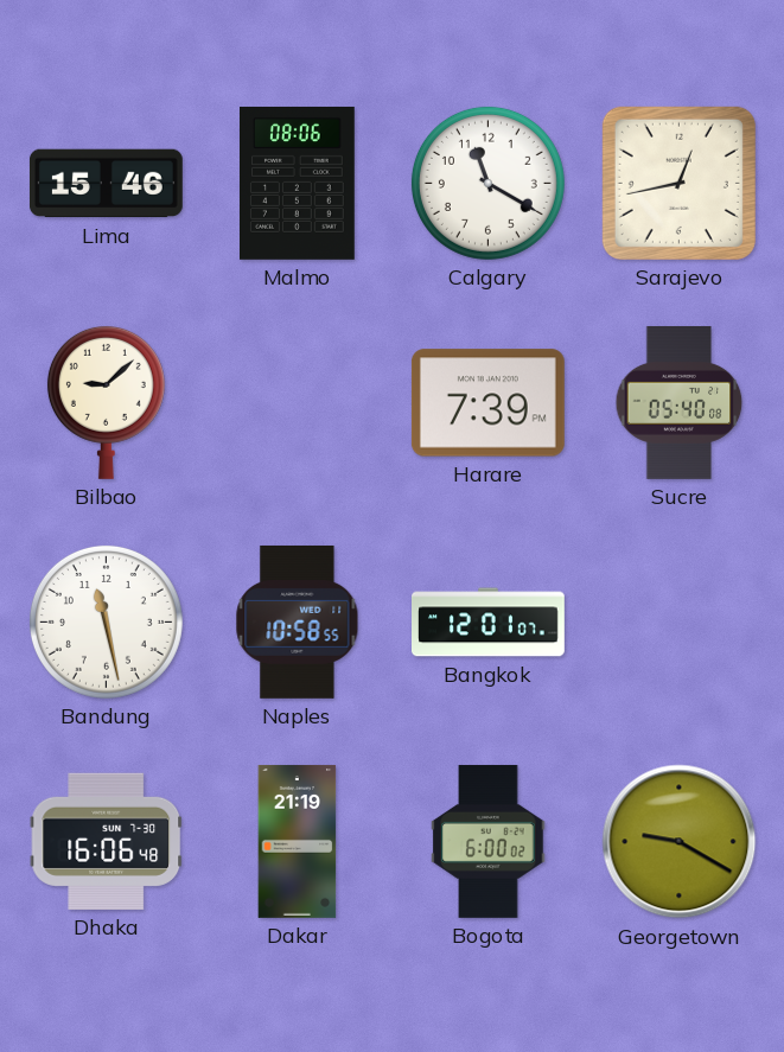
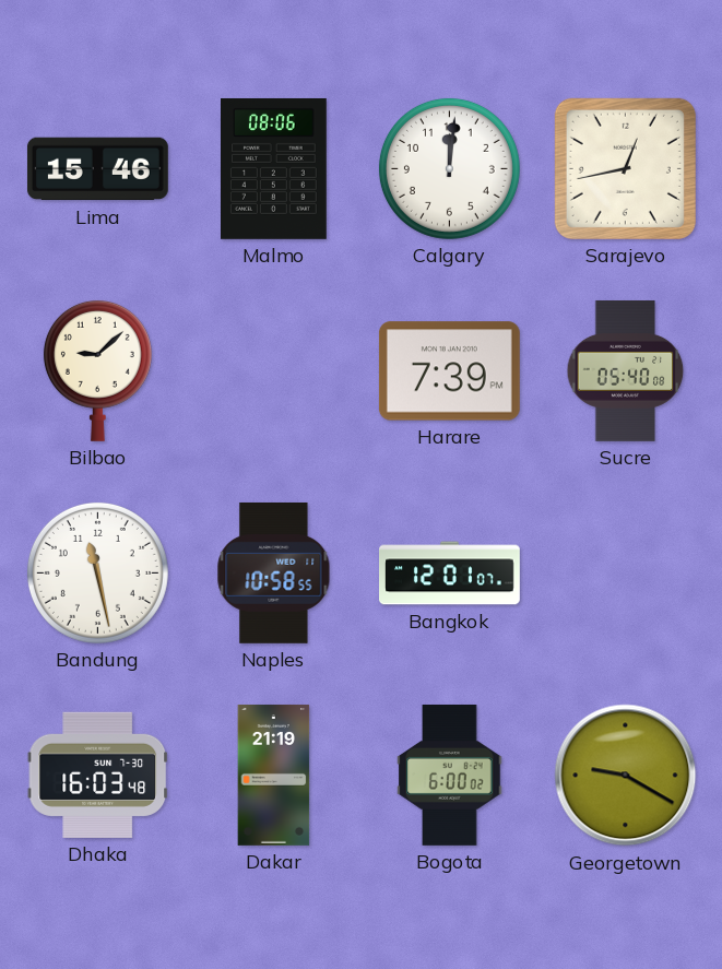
Calgary: 11:20 -> 12:01 (449, 168)
Dhaka: 16:06 -> 16:03 (98, 775)
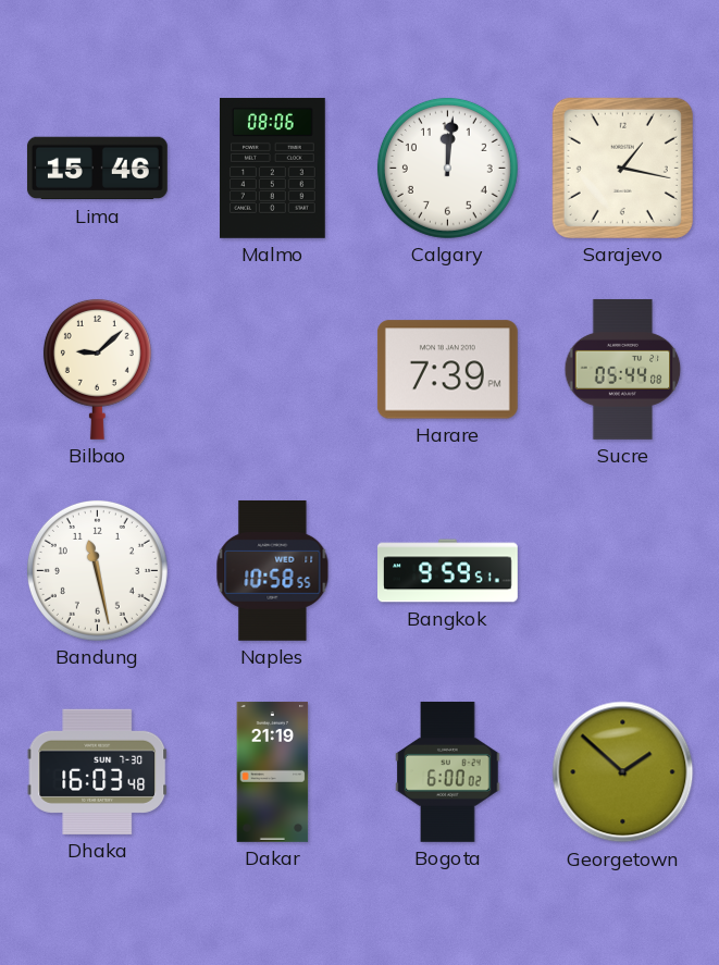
Sarajevo: 12:43 -> 1:17 (622, 168)
Sucre: 05:40 -> 05:44 (623, 369)
Bangkok: 12:01 -> 9:59 (448, 571)
Georgetown: 9:20 -> 1:52 (623, 772)
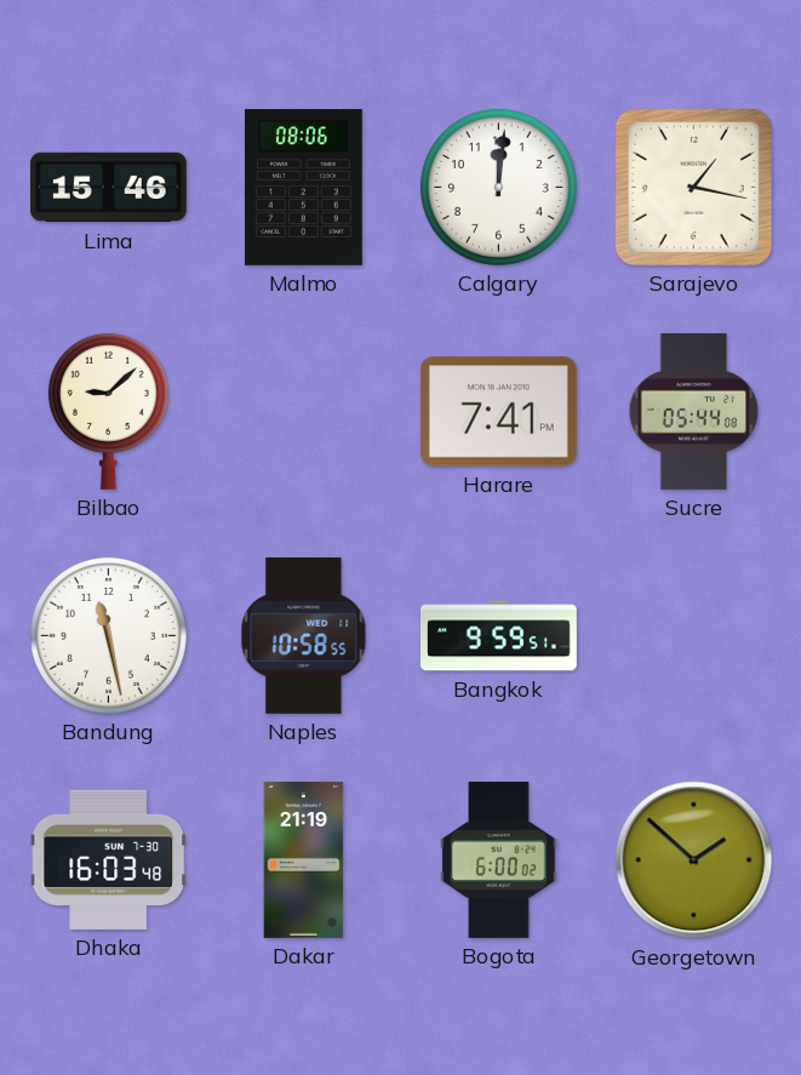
Harare: 7:39 -> 7:41 (498, 412)
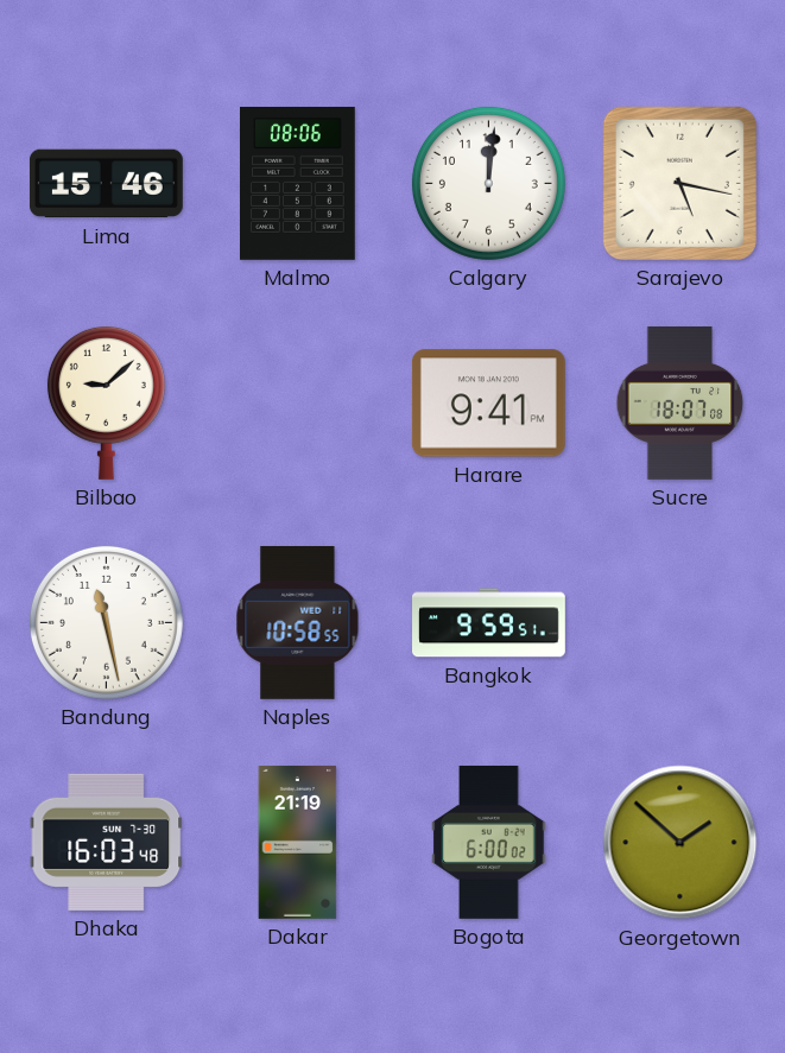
Sarajevo: 1:17 -> 5:17 (679, 183)
Harare: 7:41 -> 9:41 (488, 404)
Sucre: 05:44 -> 18:07 (680, 402)
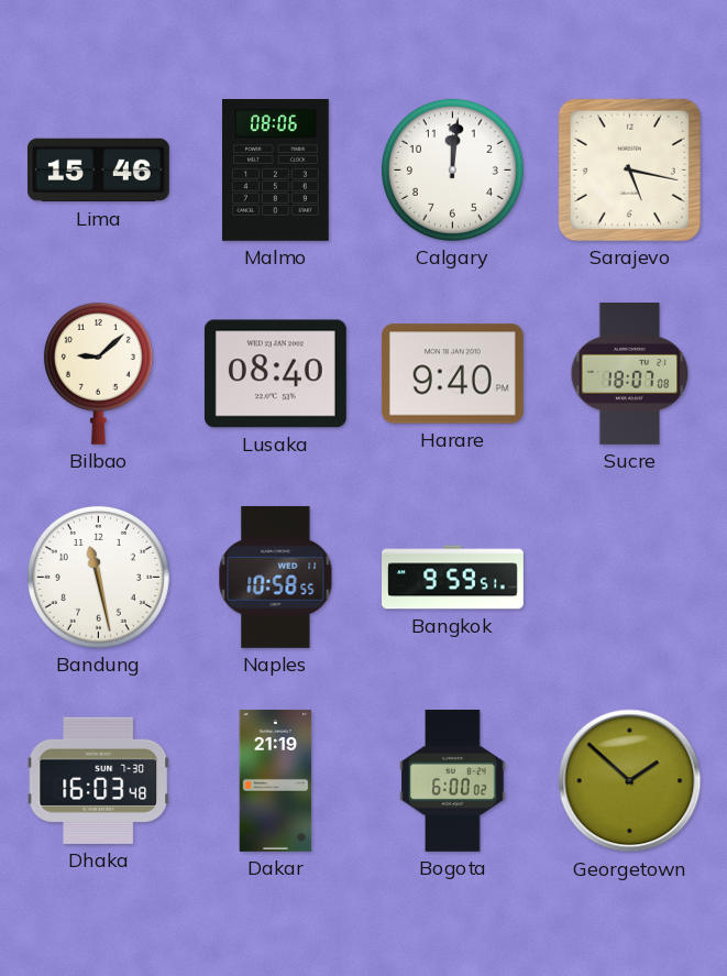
Lusaka: none -> 08:40 (275, 374)
Harare: 9:41 -> 9:40 (452, 374)
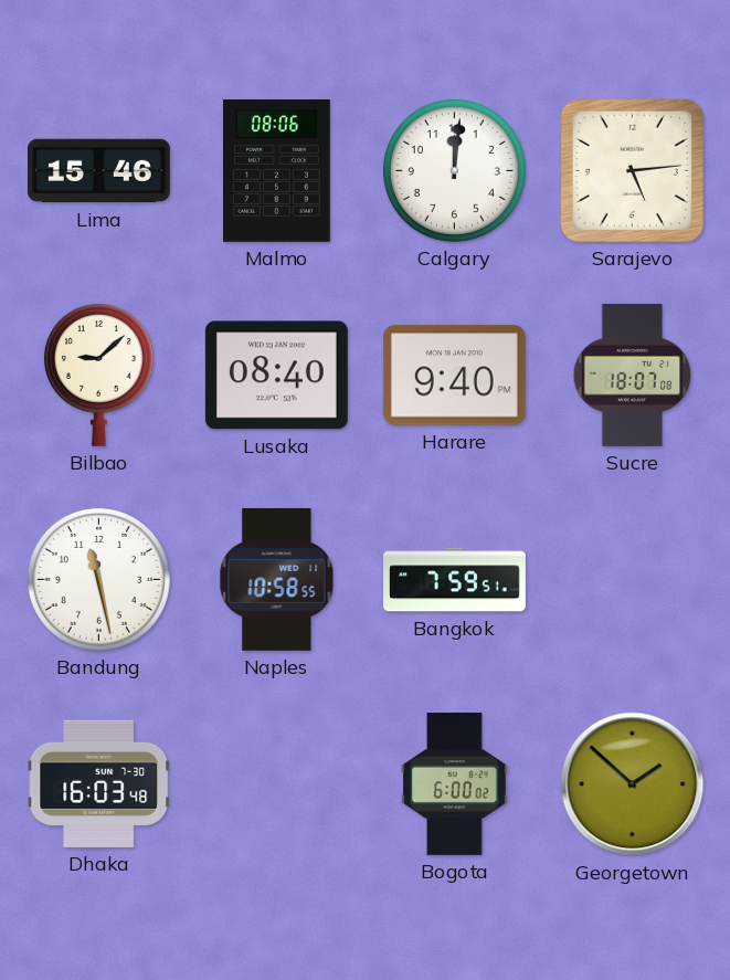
Sarajevo: 5:17 -> 5:14 (632, 170)
Bangkok: 9:59 -> 7:59 (455, 580)
Dakar: 21:19 -> none (276, 780)
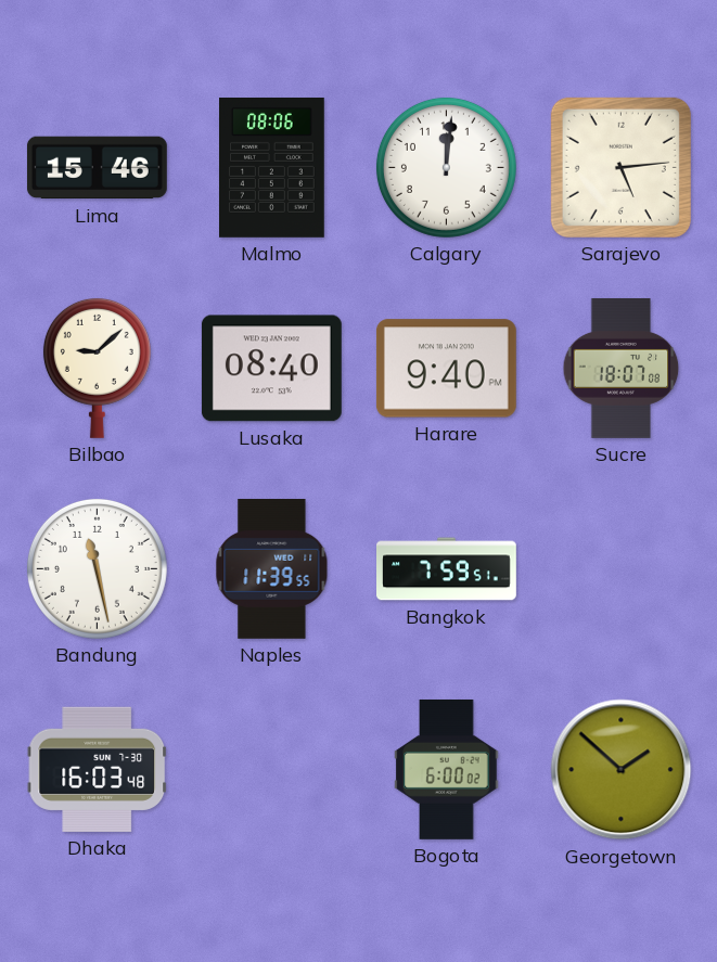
Naples: 10:58 -> 11:39 (272, 568)
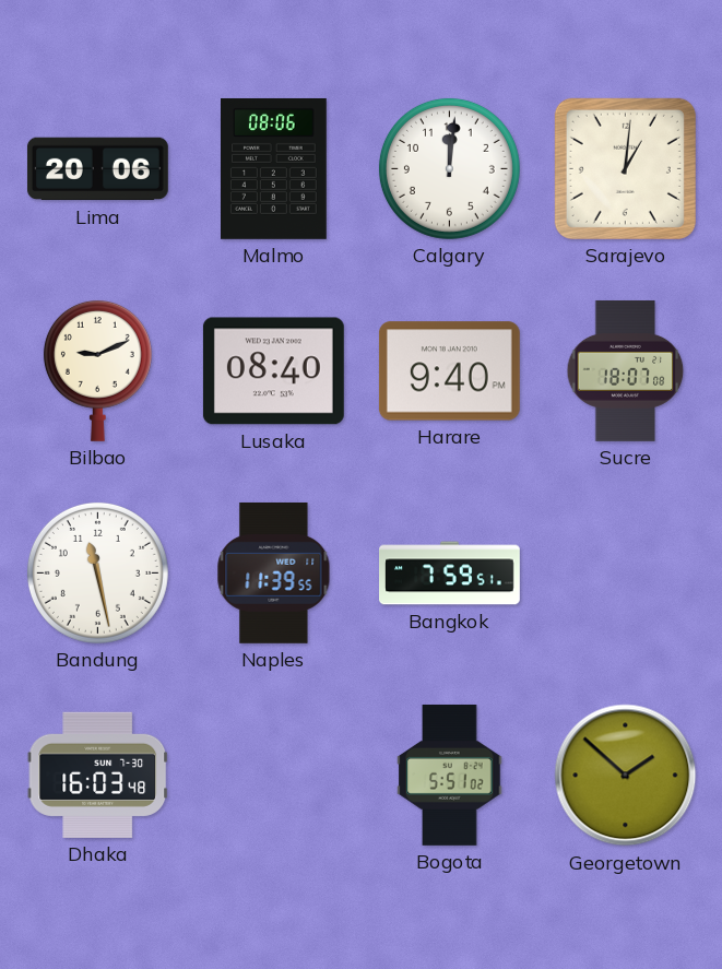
Lima: 15:46 -> 20:06 (97, 169)
Sarajevo: 5:14 -> 1:01 (625, 168)
Bilbao: 9:08 -> 9:11 (97, 370)
Bogota: 6:00 -> 5:51 (450, 775)
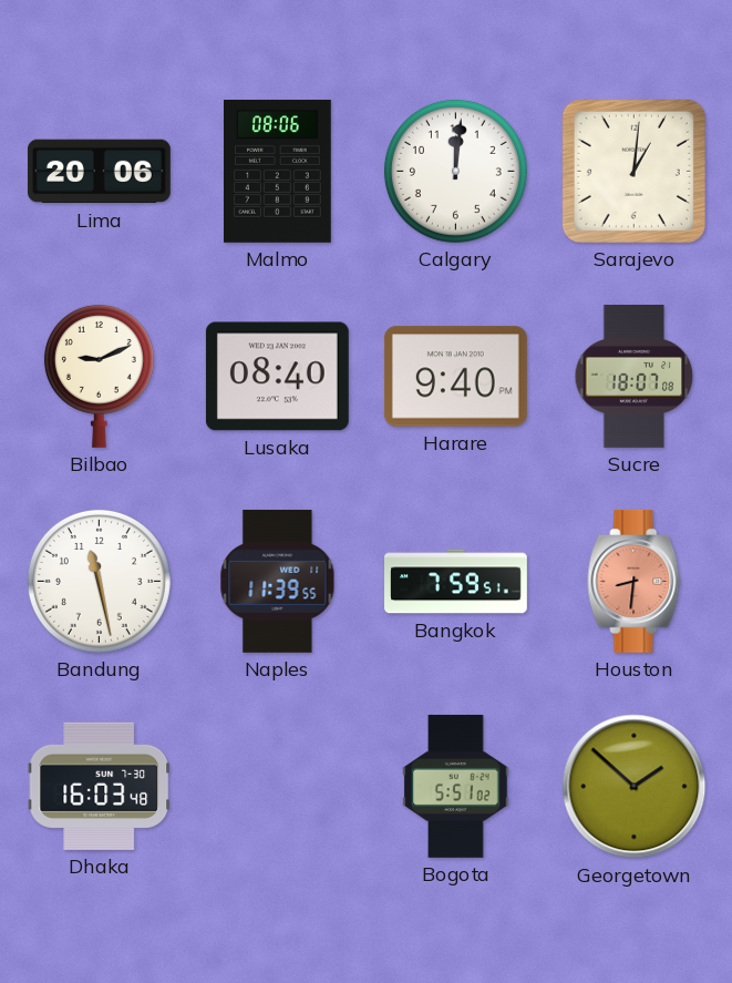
Houston: none -> 8:31 (635, 581)
